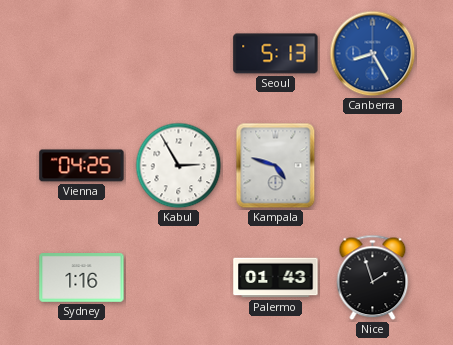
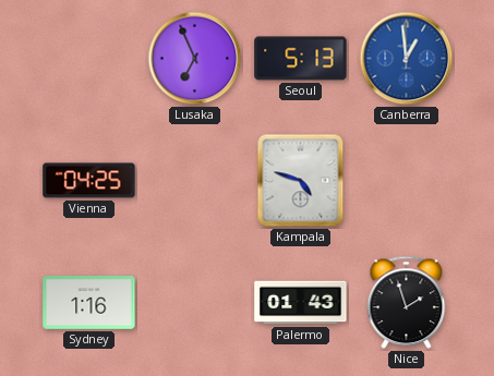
Lusaka: none -> 6:56 (195, 59)
Canberra: 8:25 -> 12:59 (407, 59)
Kabul: 2:55 -> none (179, 166)
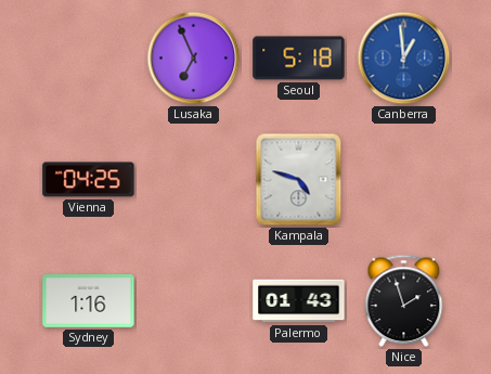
Seoul: 5:13 -> 5:18 (299, 59)
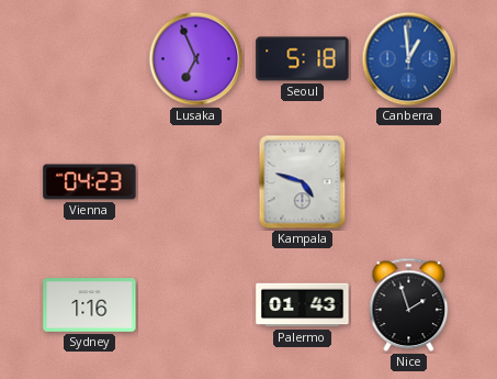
Vienna: 04:25 -> 04:23 (90, 182)
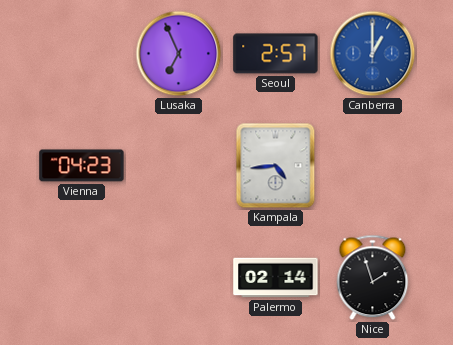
Seoul: 5:18 -> 2:57 (276, 54)
Canberra: 12:59 -> 1:00 (373, 54)
Kampala: 4:48 -> 4:44 (276, 166)
Sydney: 1:16 -> none (90, 305)
Palermo: 01:43 -> 02:14 (276, 278)
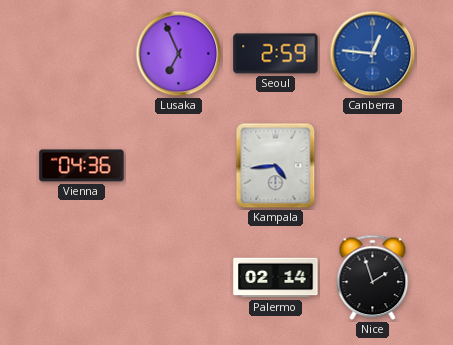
Seoul: 2:57 -> 2:59 (276, 54)
Canberra: 1:00 -> 12:46 (373, 54)
Vienna: 04:23 -> 04:36 (82, 166)
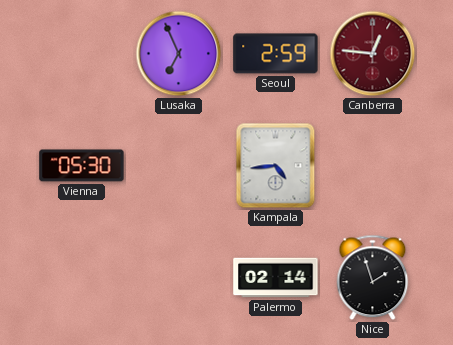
Canberra dial: blue -> burgundy (373, 54)
Vienna: 04:36 -> 05:30 (82, 166)
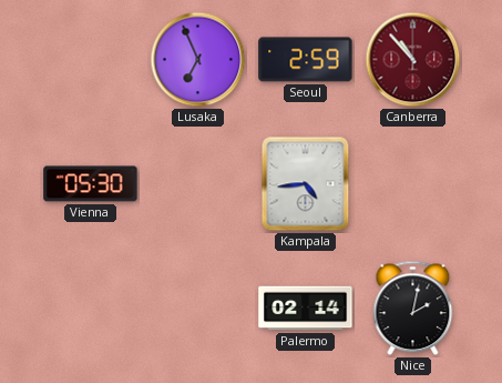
Canberra: 12:46 -> 10:53 (413, 60)
Nice: 1:57 -> 2:02 (413, 309)
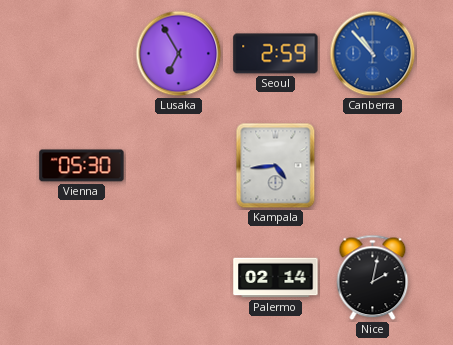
Lusaka: 6:56 -> 6:55 (179, 54)
Canberra dial: burgundy -> blue (373, 54)
